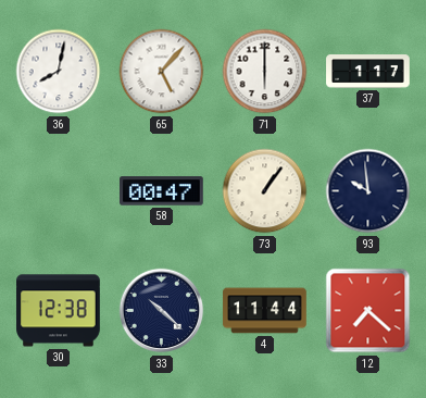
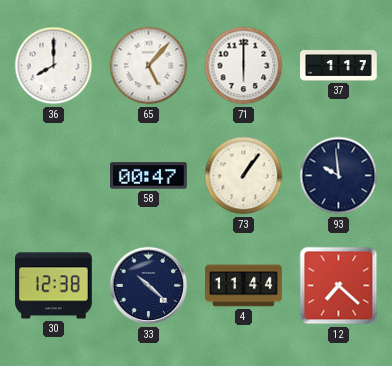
36: 8:02 -> 8:00 (54, 66)
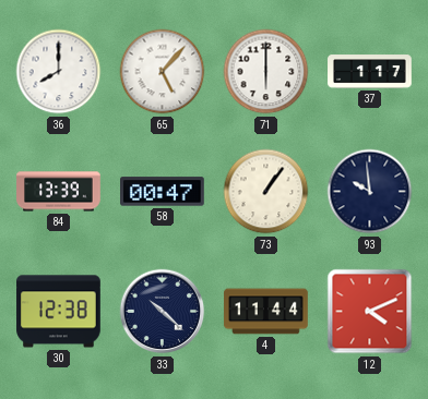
84: none -> 13:39 (59, 192)
12: 7:22 -> 4:11 (370, 312)
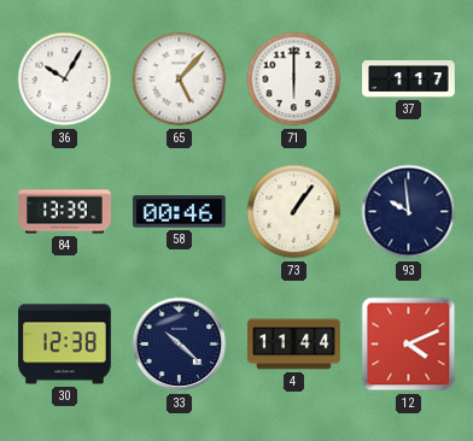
36: 8:00 -> 10:05 (65, 80)
58: 00:47 -> 00:46 (180, 212)
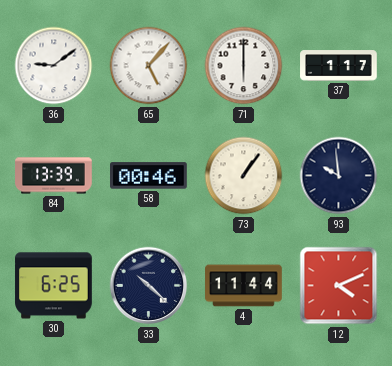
36: 10:05 -> 9:09 (54, 66)
30: 12:38 -> 6:25 (54, 286)
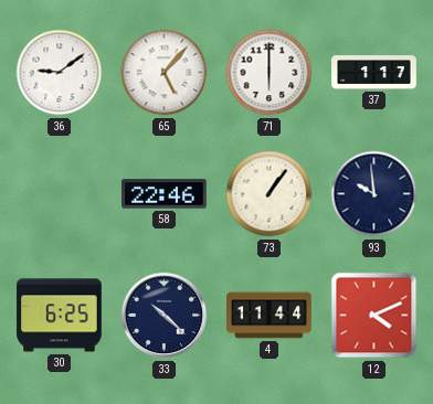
84: 13:39 -> none (54, 176)
58: 00:46 -> 22:46 (165, 194)
